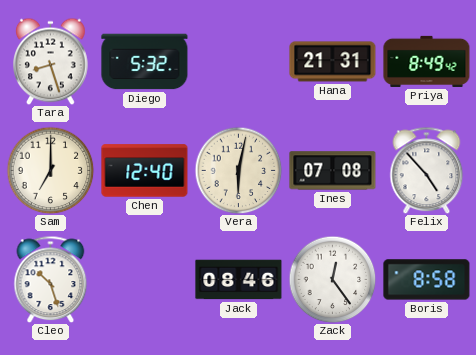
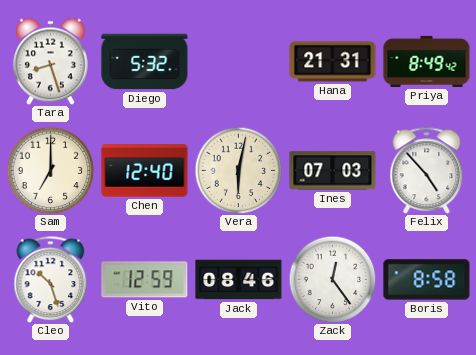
Ines: 07:08 -> 07:03 (333, 171)
Vito: none -> 12:59 (145, 280)
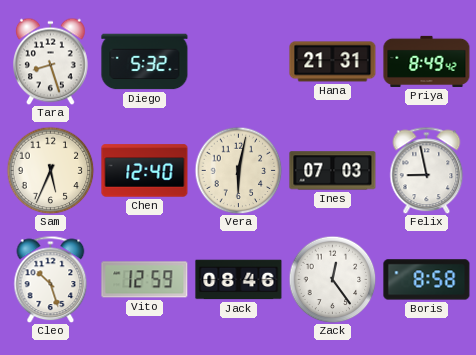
Sam: 7:00 -> 5:34 (50, 170)
Felix: 4:53 -> 8:58 (427, 170)
